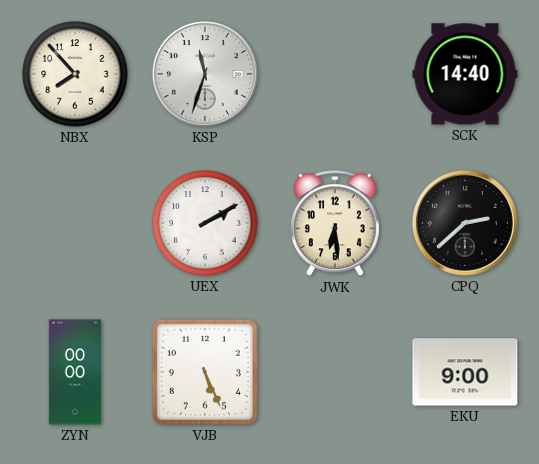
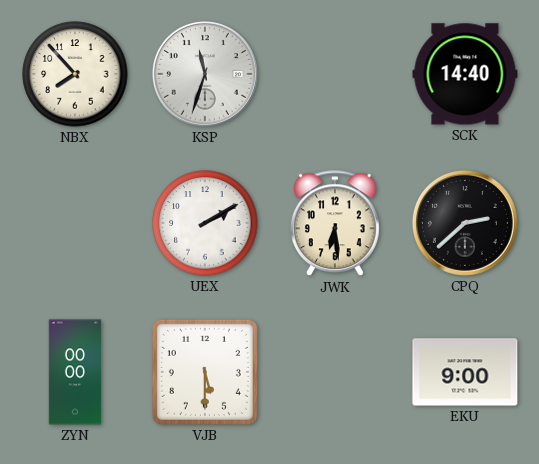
VJB: 5:26 -> 5:30 (205, 372)
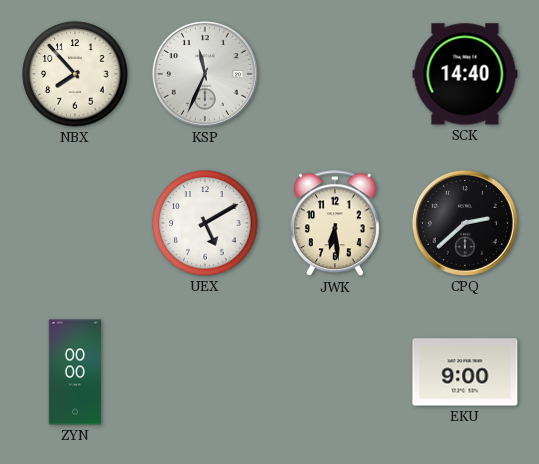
KSP: 11:33 -> 11:34 (205, 74)
UEX: 2:10 -> 5:10 (205, 223)
VJB: 5:30 -> none (205, 372)
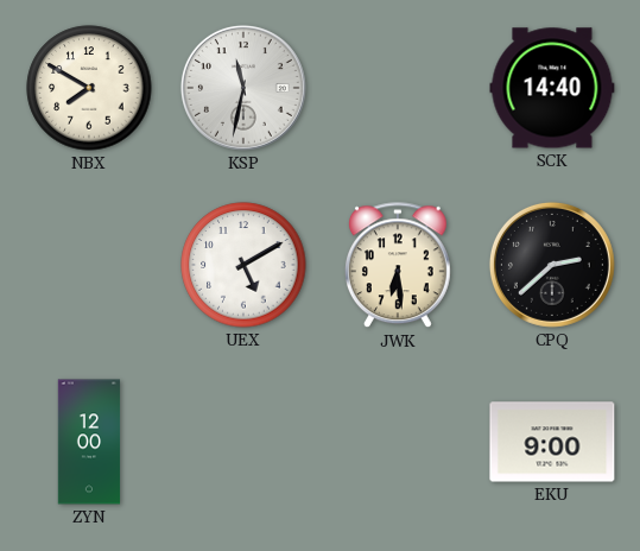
NBX: 7:53 -> 7:50 (89, 88)
KSP: 11:34 -> 11:32 (243, 88)
ZYN: 00:00 -> 12:00 (89, 442)
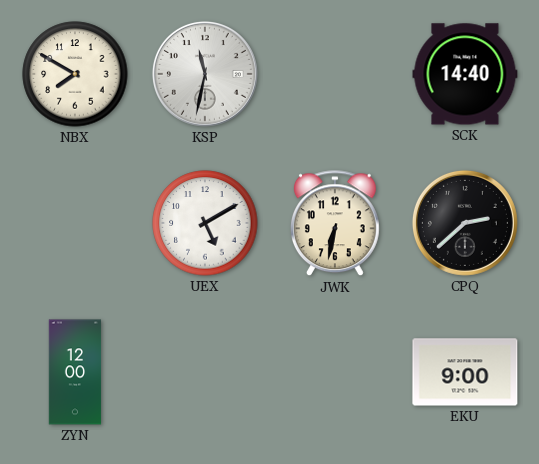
JWK: 6:29 -> 6:32 (335, 224)
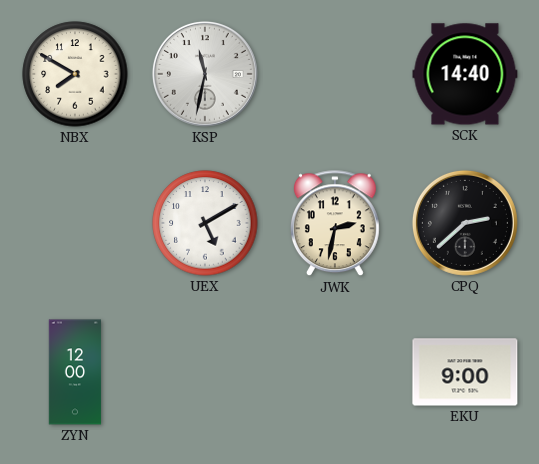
JWK: 6:32 -> 2:32 (335, 224)
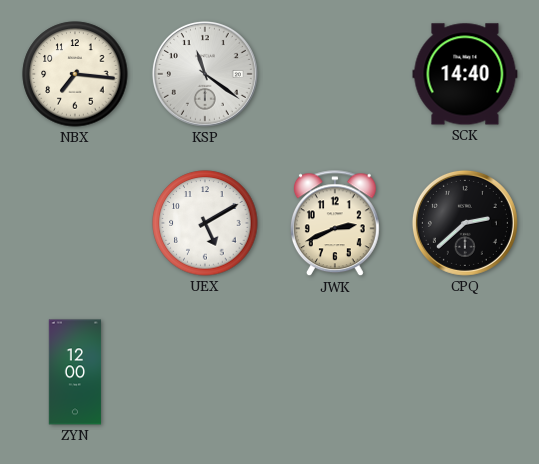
NBX: 7:50 -> 7:16 (75, 74)
KSP: 11:32 -> 11:21 (205, 74)
JWK: 2:32 -> 2:41 (335, 224)
EKU: 9:00 -> none (465, 372)
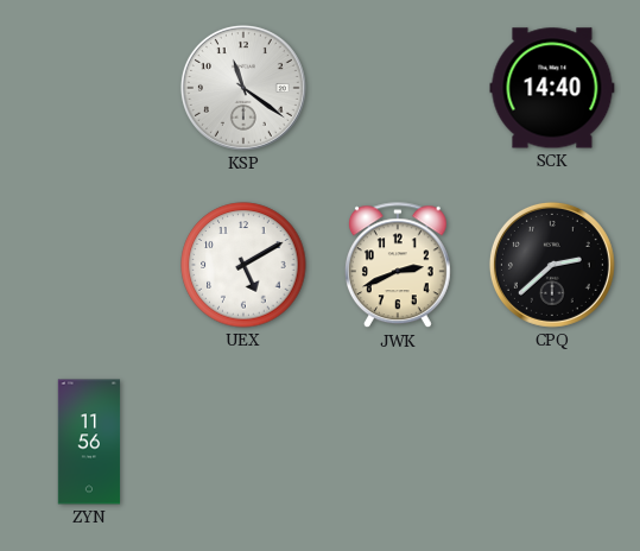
NBX: 7:16 -> none (75, 74)
ZYN: 12:00 -> 11:56 (89, 442)
